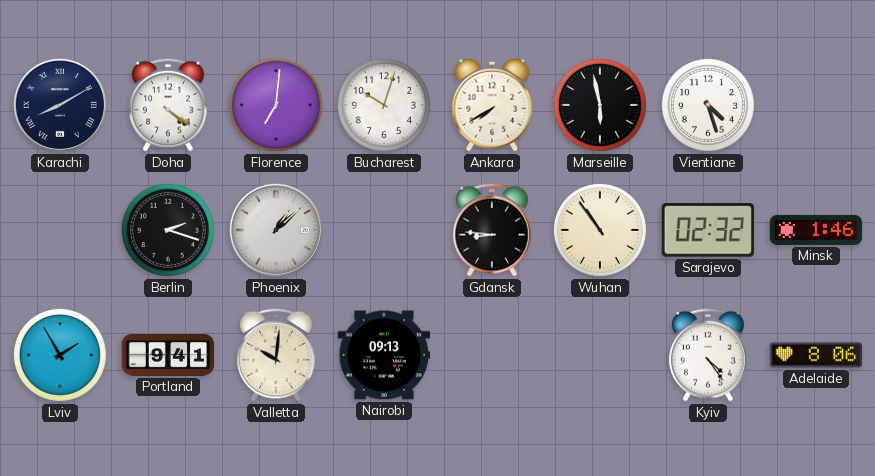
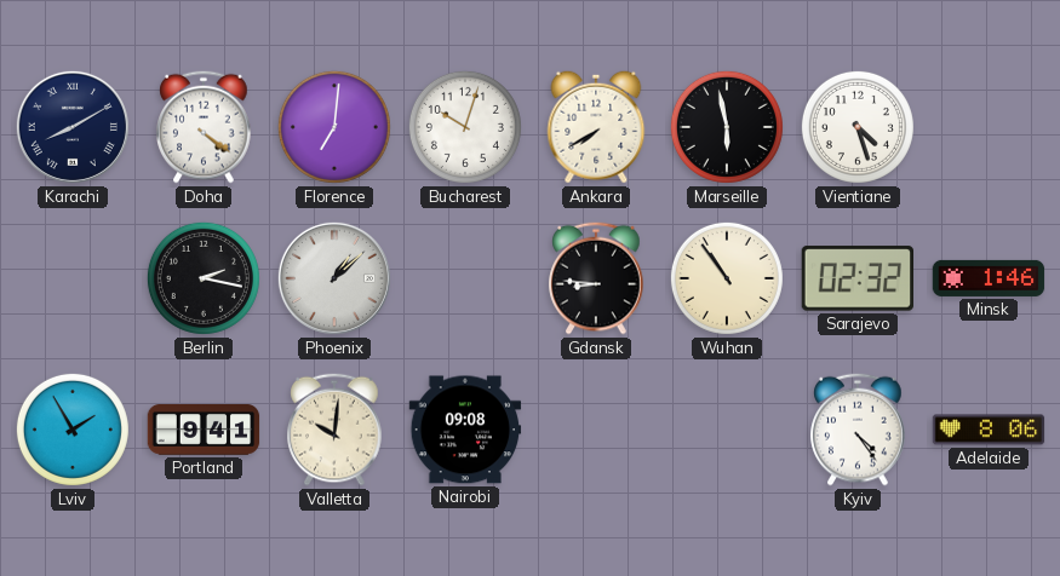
Berlin: 2:18 -> 2:17 (204, 278)
Nairobi: 09:13 -> 09:08 (465, 430)
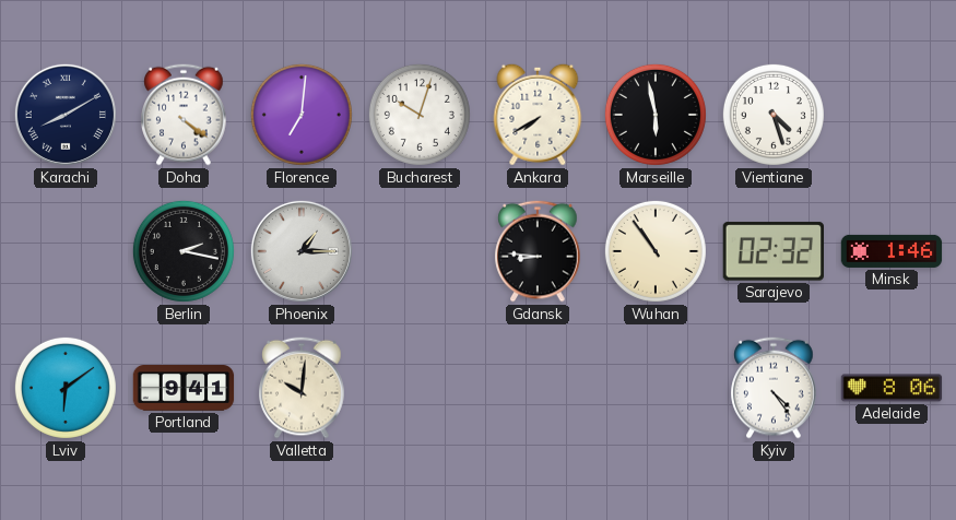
Phoenix: 1:08 -> 1:15 (302, 251)
Lviv: 1:55 -> 6:09 (66, 388)
Nairobi: 09:08 -> none (465, 430)
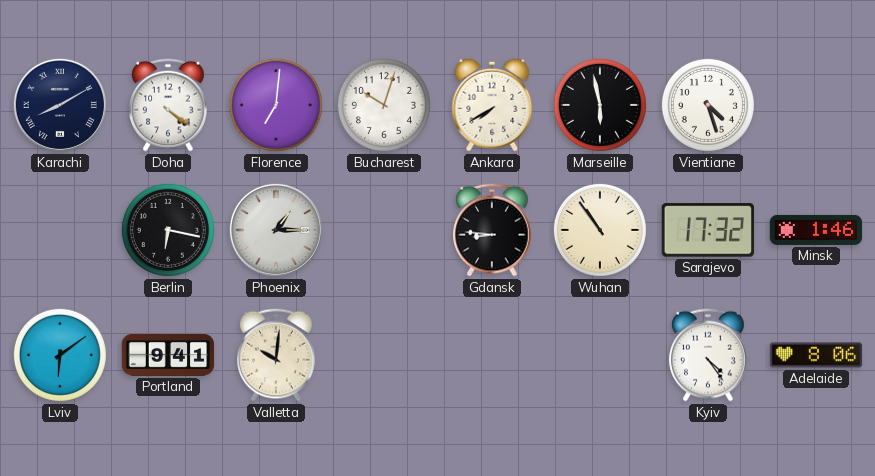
Berlin: 2:17 -> 6:17 (168, 230)
Sarajevo: 02:32 -> 17:32 (707, 230)
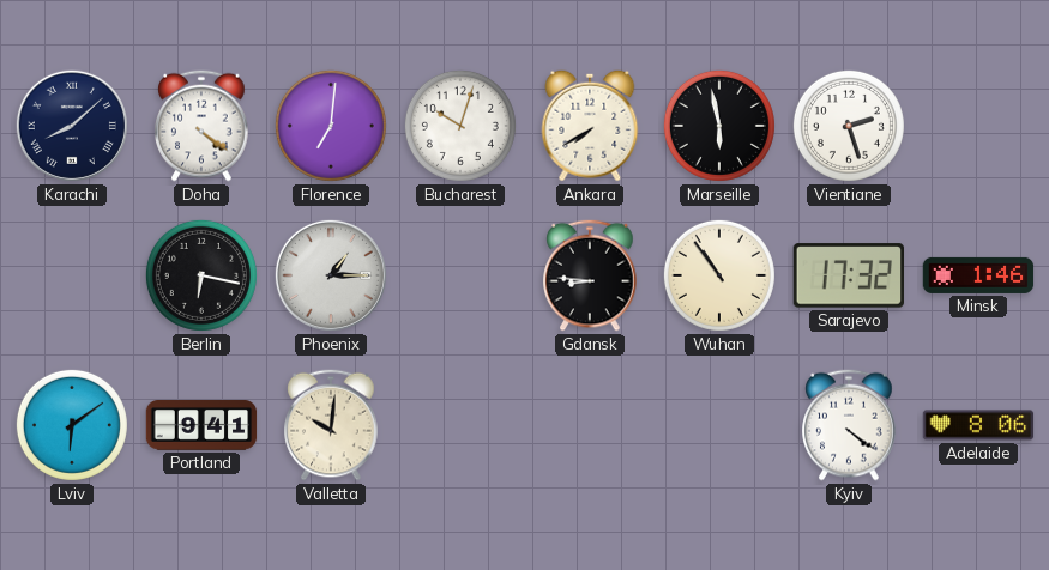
Karachi: 8:10 -> 8:08 (72, 126)
Vientiane: 4:27 -> 2:27 (849, 126)
Kyiv: 4:24 -> 4:21 (849, 425)
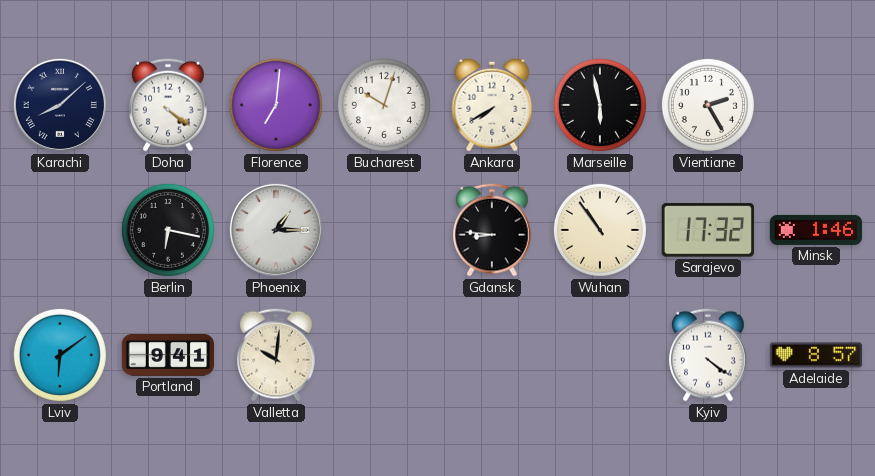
Vientiane: 2:27 -> 2:25 (708, 105)
Adelaide: 8:06 -> 8:57 (816, 355)
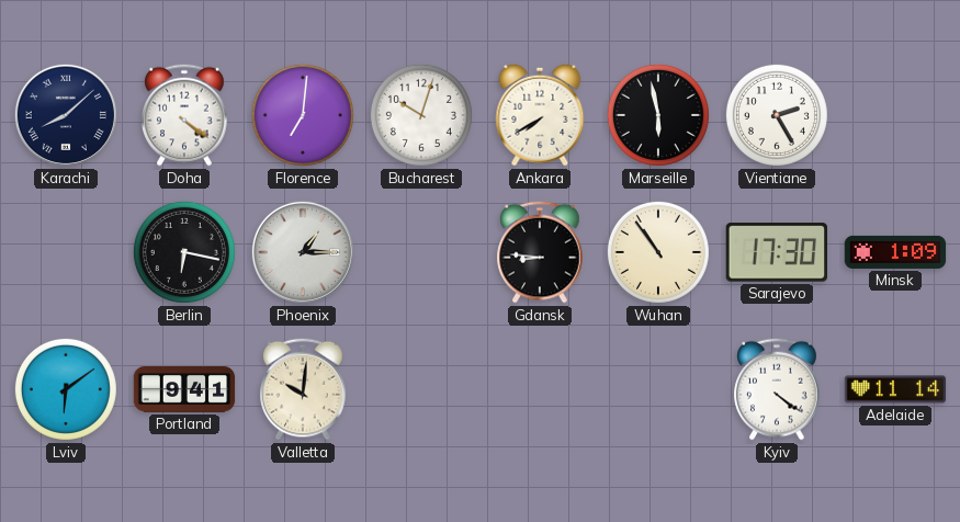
Sarajevo: 17:32 -> 17:30 (776, 252)
Minsk: 1:46 -> 1:09 (895, 252)
Adelaide: 8:57 -> 11:14 (895, 389)
